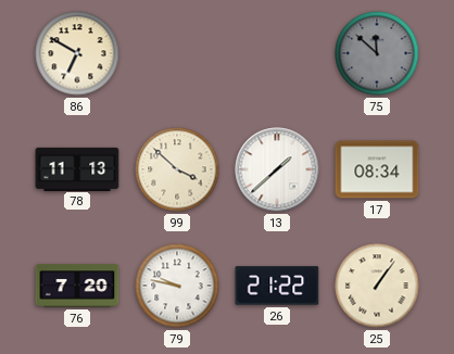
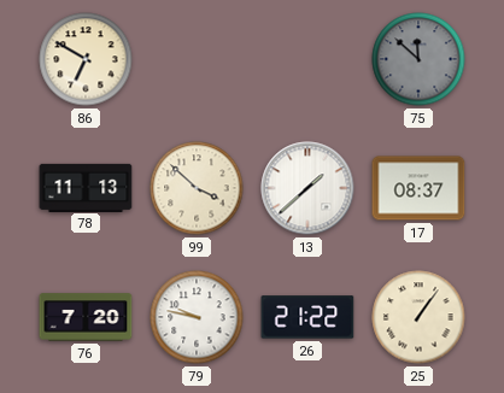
17: 08:34 -> 08:37 (418, 188)
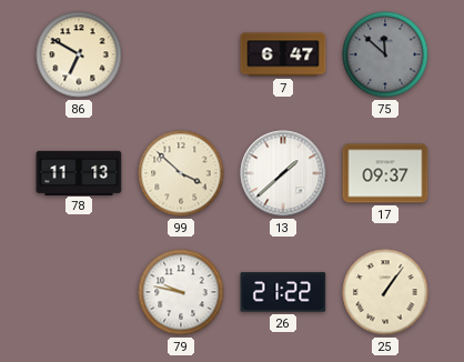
7: none -> 6:47 (283, 54)
17: 08:37 -> 09:37 (385, 173)
76: 7:20 -> none (86, 317)
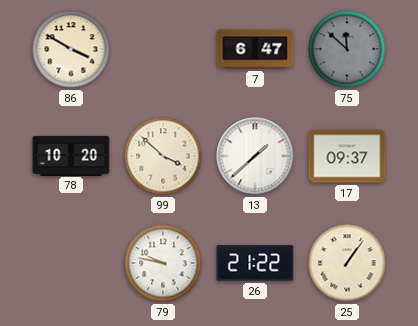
86: 6:50 -> 3:50 (71, 49)
78: 11:13 -> 10:20 (71, 155)
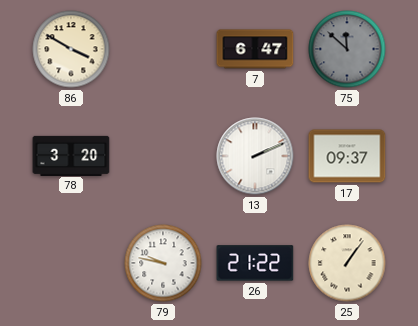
78: 10:20 -> 3:20 (71, 155)
99: 3:52 -> none (163, 156)
13: 1:38 -> 2:11 (255, 156)
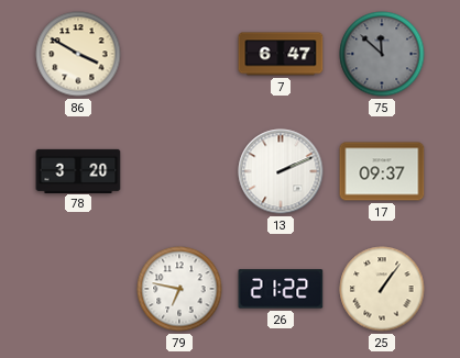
79: 9:47 -> 6:47 (179, 289)
